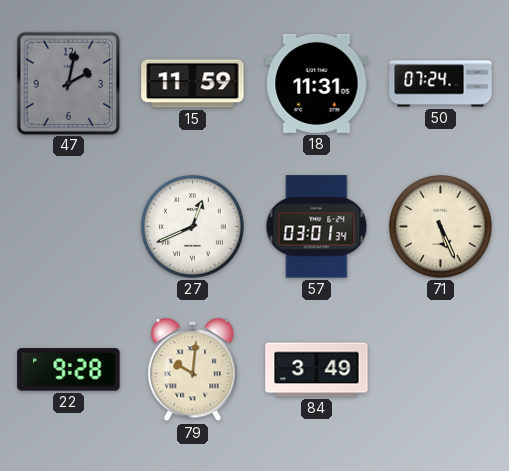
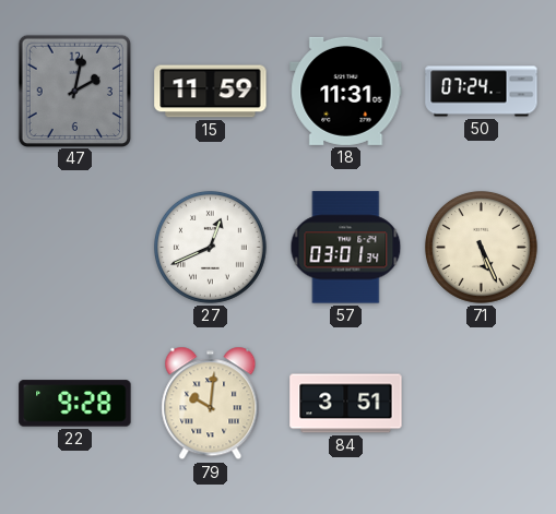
84: 3:49 -> 3:51 (346, 404)
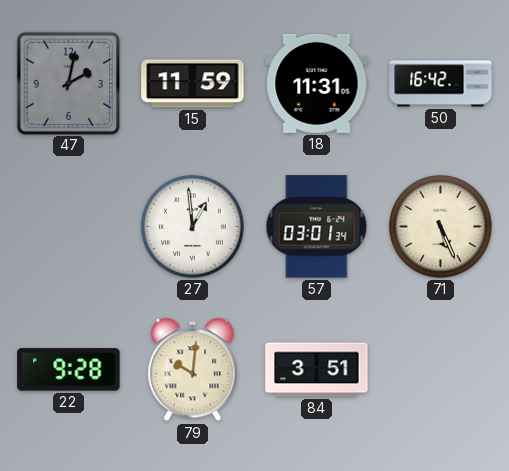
50: 07:24 -> 16:42 (441, 84)
27: 12:41 -> 12:59 (192, 226)
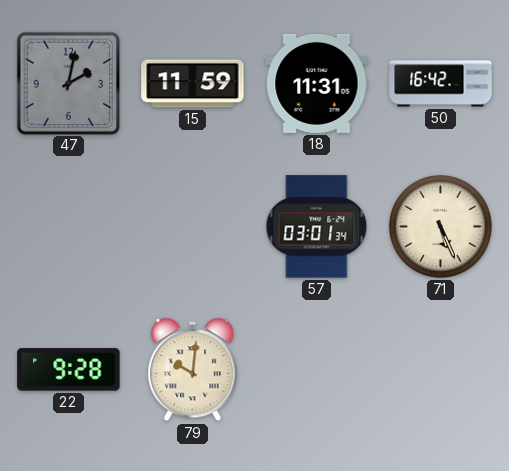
27: 12:59 -> none (192, 226)
84: 3:51 -> none (317, 370)
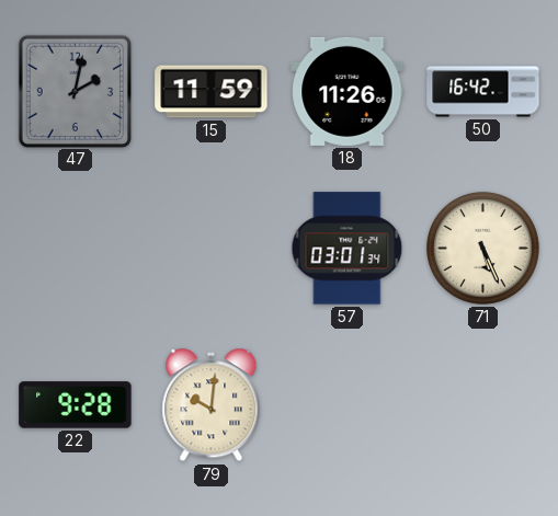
18: 11:31 -> 11:26 (348, 91)
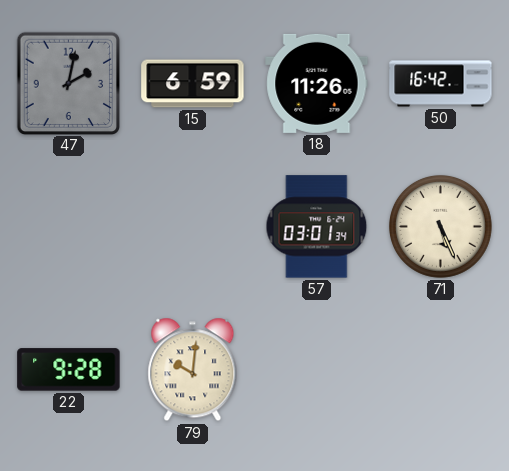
15: 11:59 -> 6:59 (193, 84)
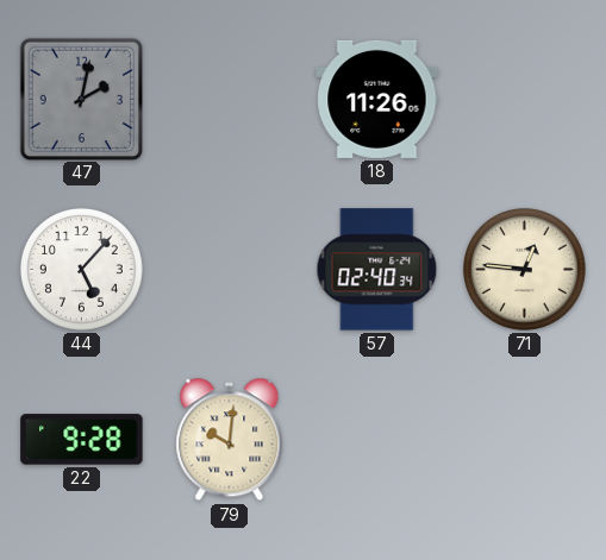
15: 6:59 -> none (193, 84)
50: 16:42 -> none (441, 84)
44: none -> 5:07 (81, 269)
57: 03:01 -> 02:40 (377, 270)
71: 5:26 -> 12:46 (524, 269)
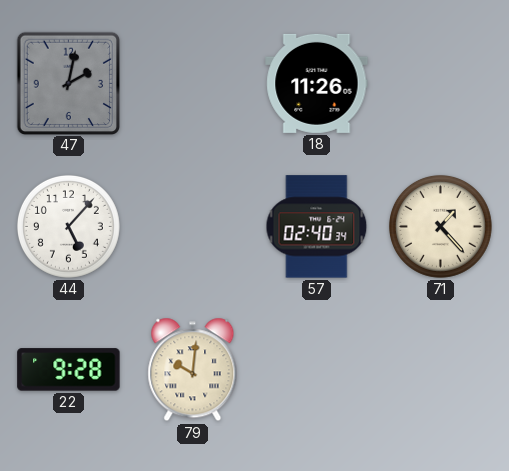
71: 12:46 -> 1:23 (440, 226)
